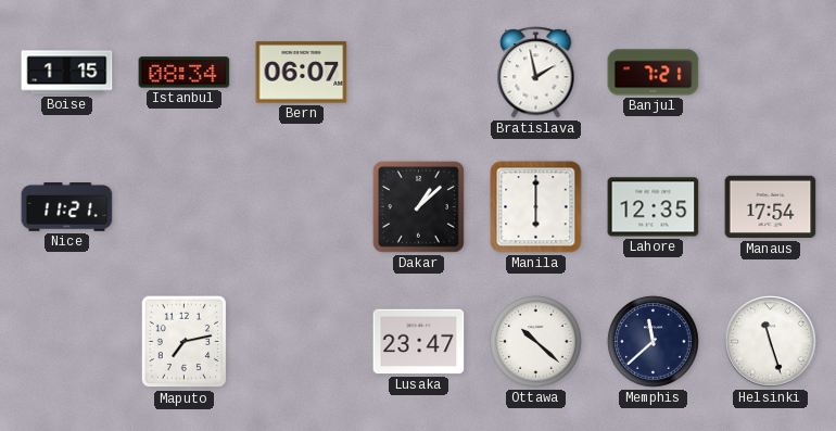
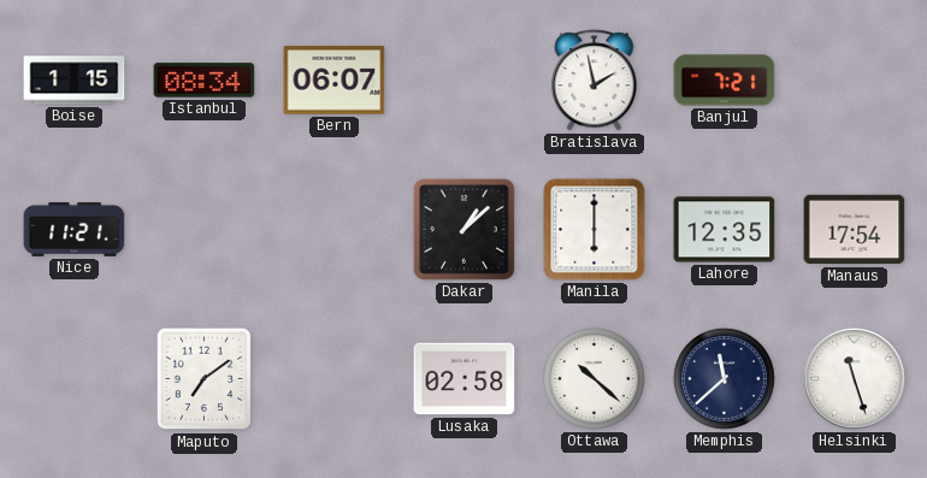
Maputo: 7:13 -> 7:09 (205, 379)
Lusaka: 23:47 -> 02:58 (465, 379)
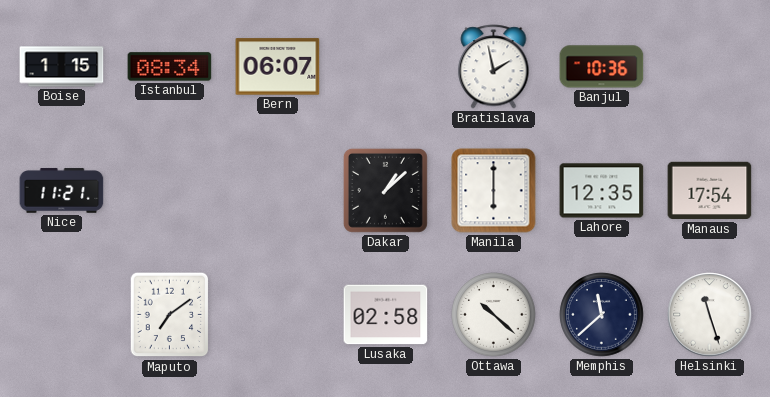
Banjul: 7:21 -> 10:36 (602, 67)
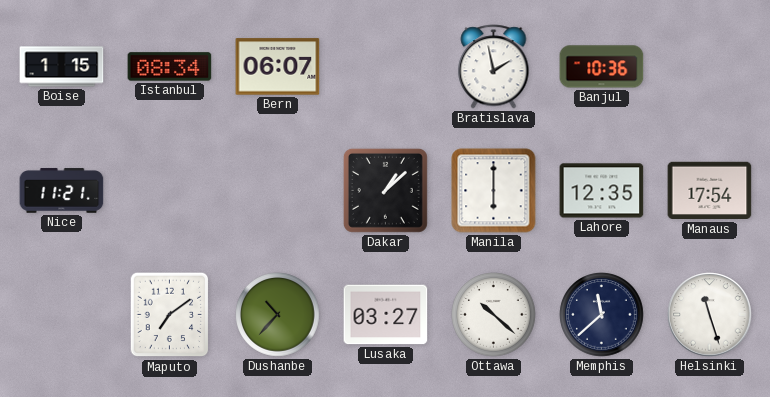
Dushanbe: none -> 10:37 (278, 315)
Lusaka: 02:58 -> 03:27 (386, 315)
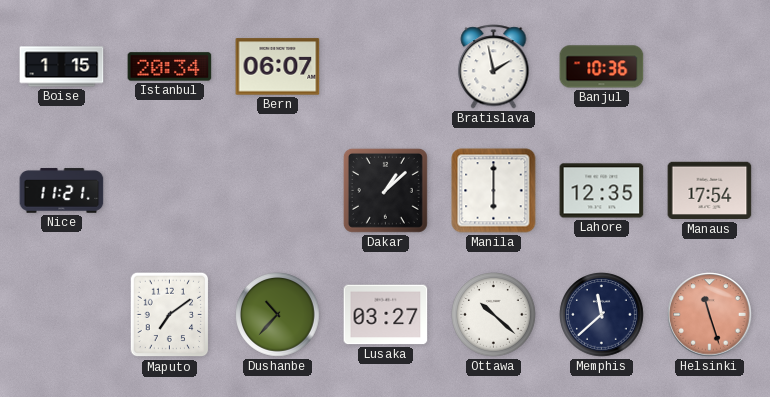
Istanbul: 08:34 -> 20:34 (170, 67)
Helsinki dial: white -> salmon (710, 315)
